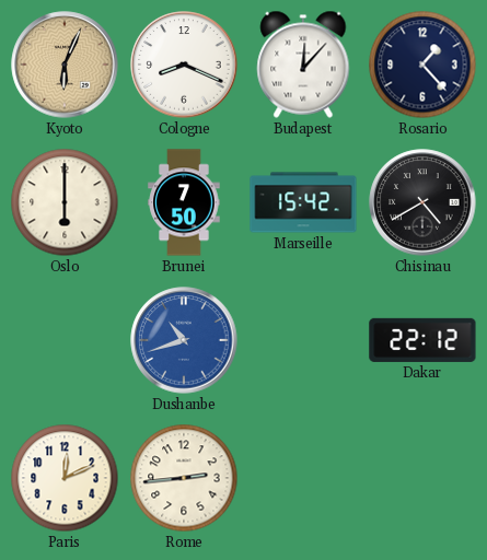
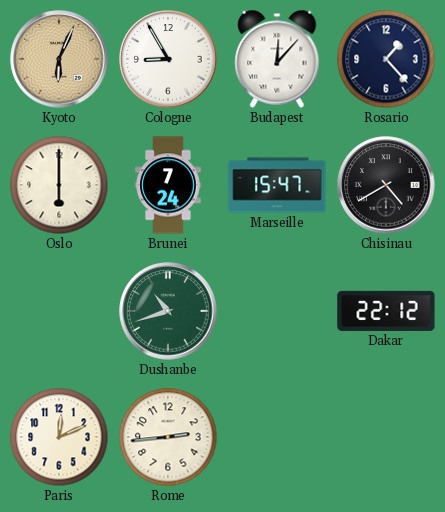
Cologne: 8:19 -> 8:55 (168, 59)
Brunei: 7:50 -> 7:24 (168, 185)
Marseille: 15:42 -> 15:47 (277, 185)
Dushanbe dial: blue -> green (168, 311)
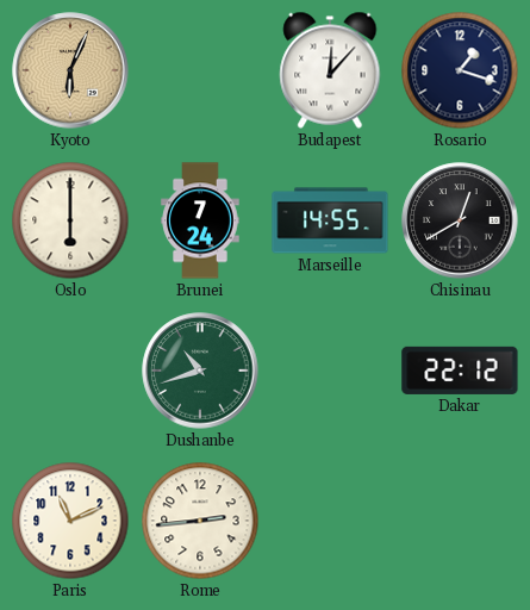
Cologne: 8:55 -> none (168, 59)
Rosario: 1:23 -> 1:18 (460, 70)
Marseille: 15:47 -> 14:55 (330, 220)
Chisinau: 4:40 -> 12:40 (460, 220)
Paris: 12:11 -> 11:11 (70, 521)
